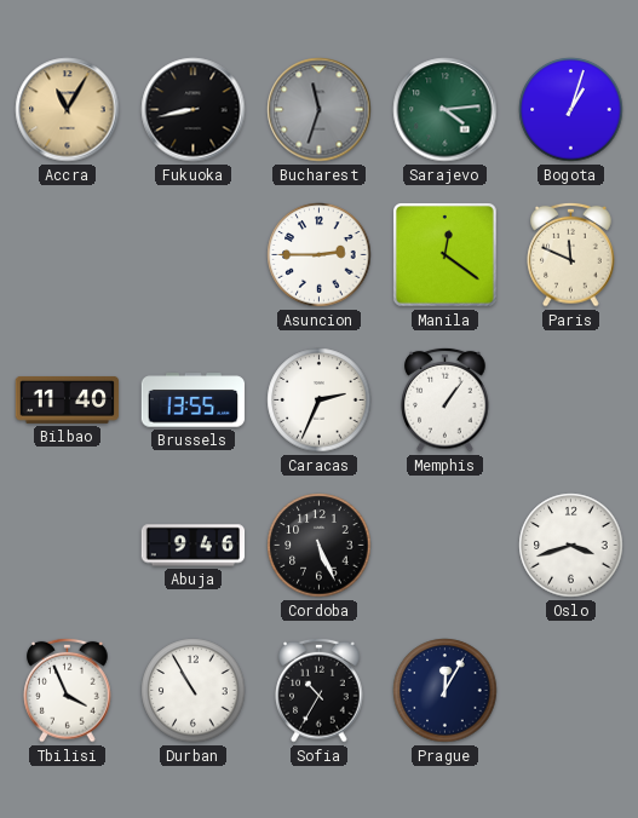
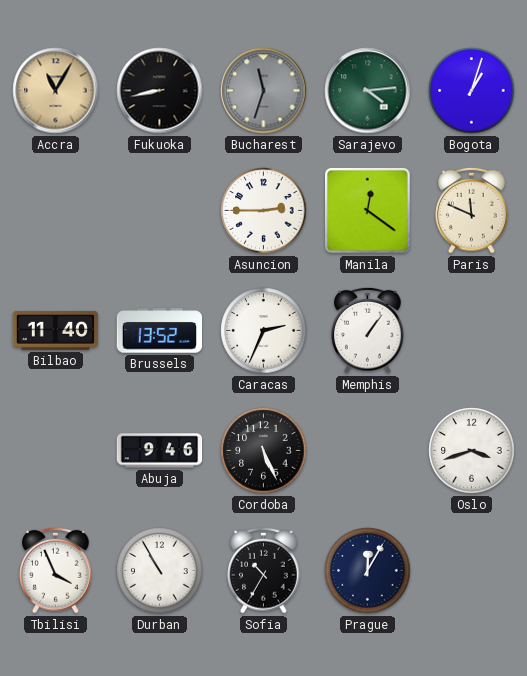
Brussels: 13:55 -> 13:52 (160, 331)
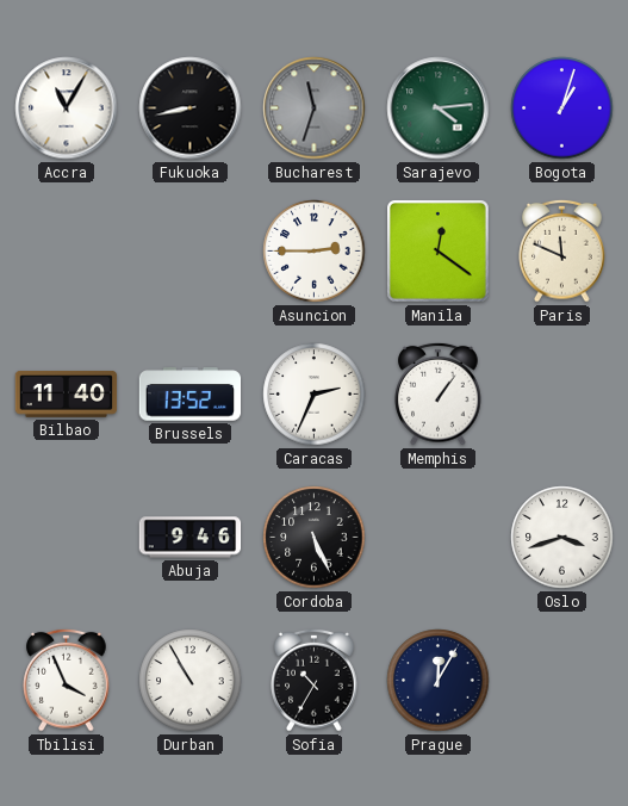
Accra dial: champagne -> white (67, 108)
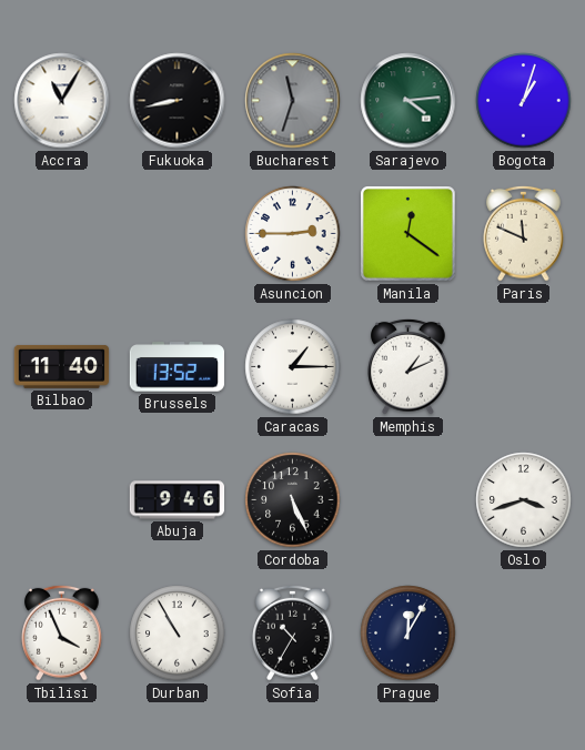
Caracas: 2:34 -> 1:15 (293, 367)
Memphis: 1:06 -> 1:11 (409, 366)
